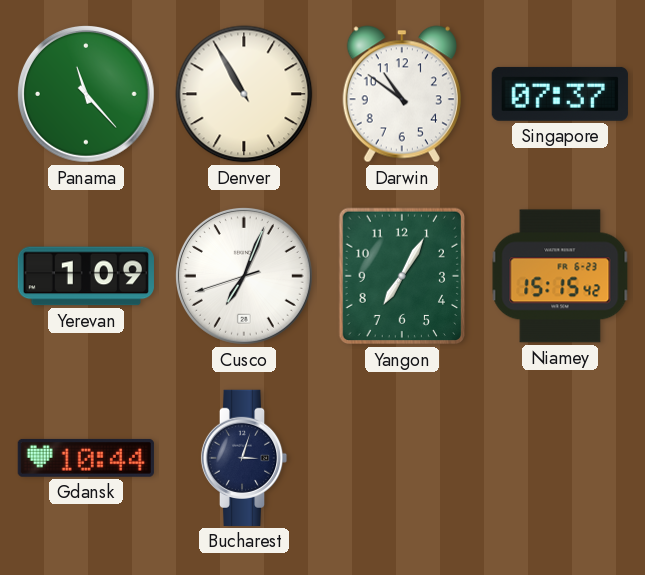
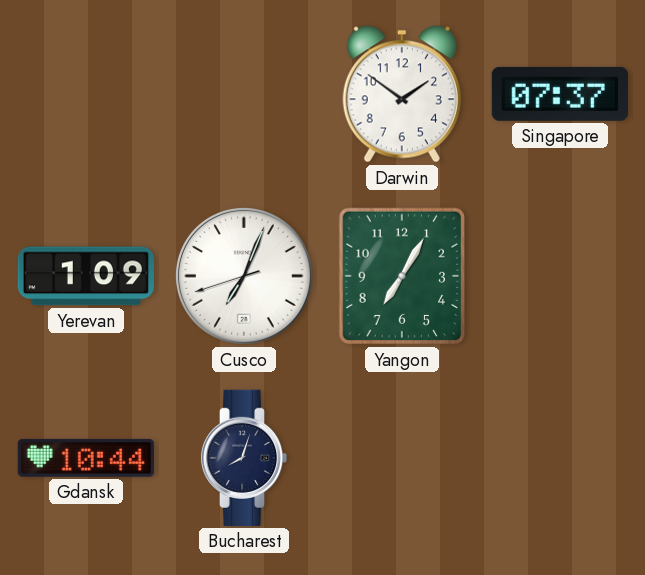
Panama: 11:23 -> none (86, 94)
Denver: 10:55 -> none (244, 94)
Darwin: 10:51 -> 1:51 (402, 94)
Niamey: 15:15 -> none (560, 276)
Bucharest: 3:03 -> 8:03 (244, 458)
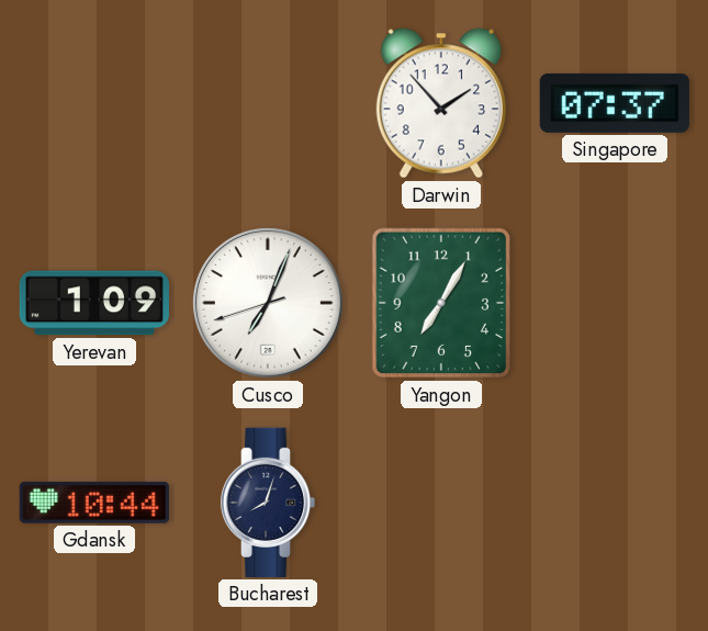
Darwin: 1:51 -> 1:53 (441, 103)
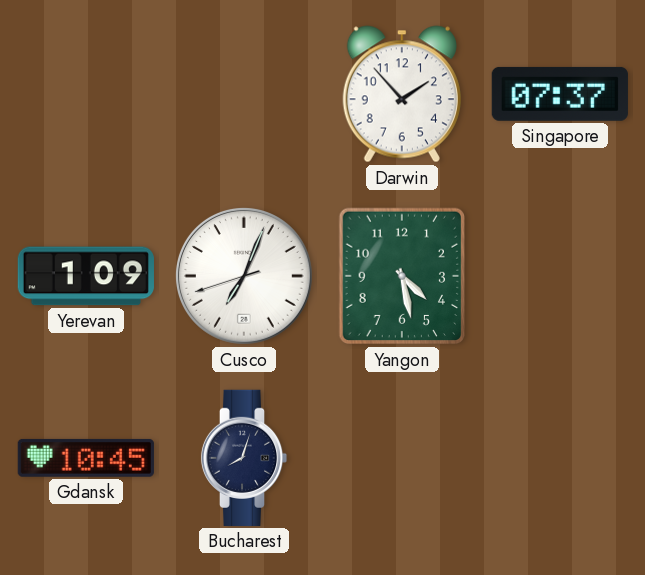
Yangon: 7:05 -> 4:28 (401, 276)
Gdansk: 10:44 -> 10:45 (86, 458)
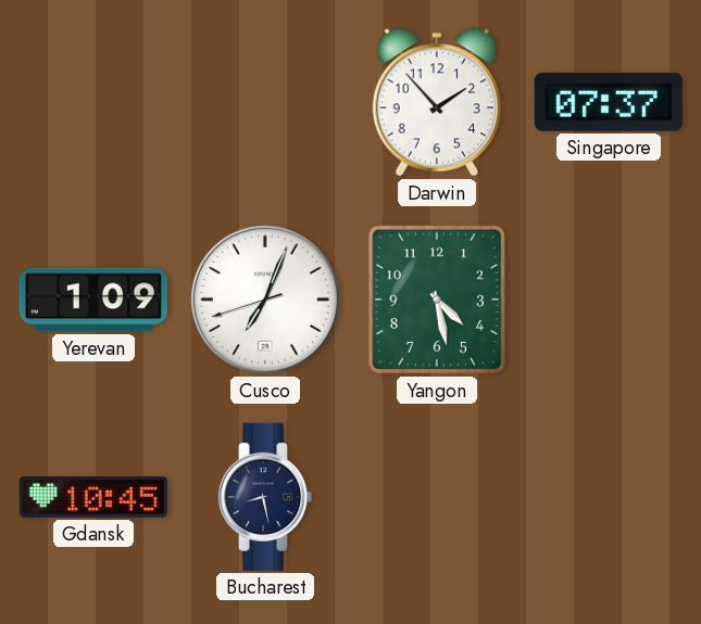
Bucharest: 8:03 -> 8:28 (265, 497)
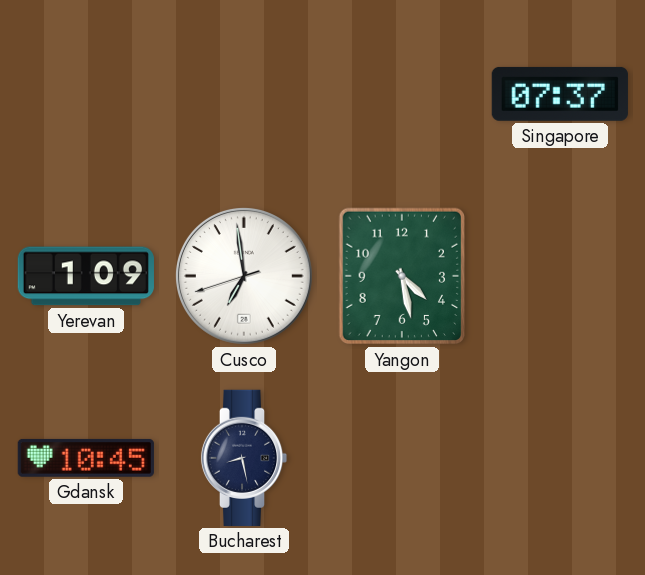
Darwin: 1:53 -> none (437, 102)
Cusco: 7:03 -> 6:58 (244, 276)
